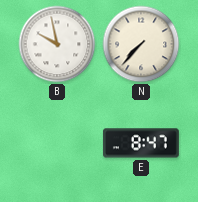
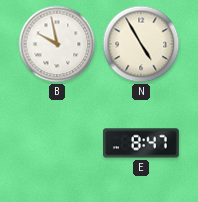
N: 7:37 -> 4:55 (141, 44)
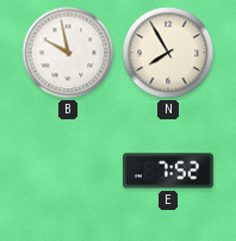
N: 4:55 -> 7:55 (168, 52)
E: 8:47 -> 7:52 (168, 171)
